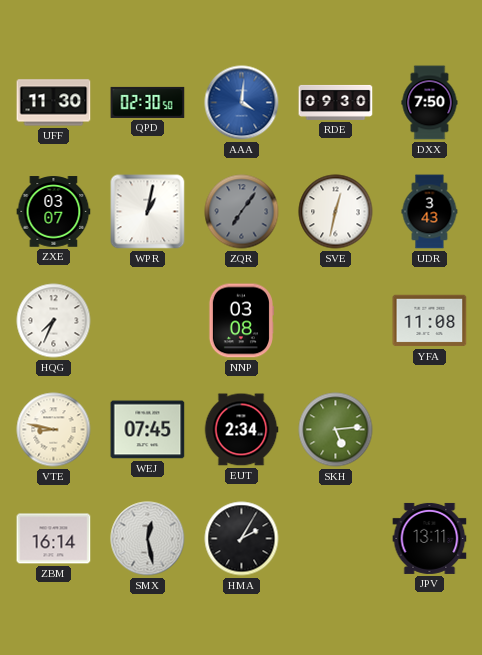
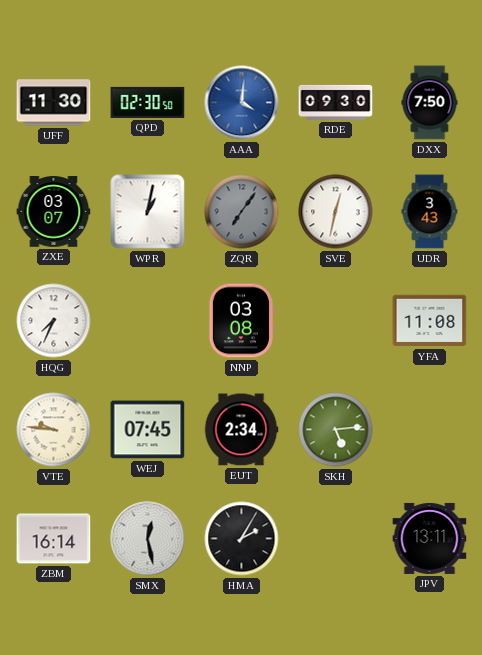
VTE: 8:47 -> 9:46 (54, 430)
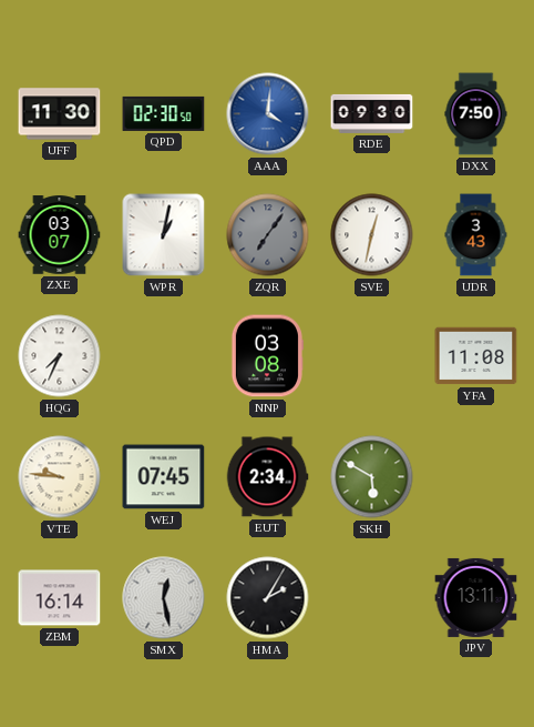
SKH: 5:14 -> 5:50 (372, 477)
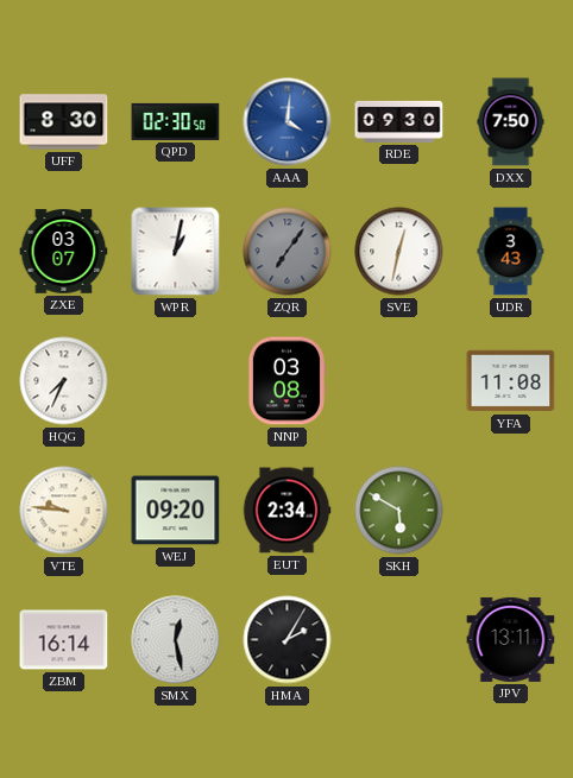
UFF: 11:30 -> 8:30 (64, 122)
WEJ: 07:45 -> 09:20 (176, 511)
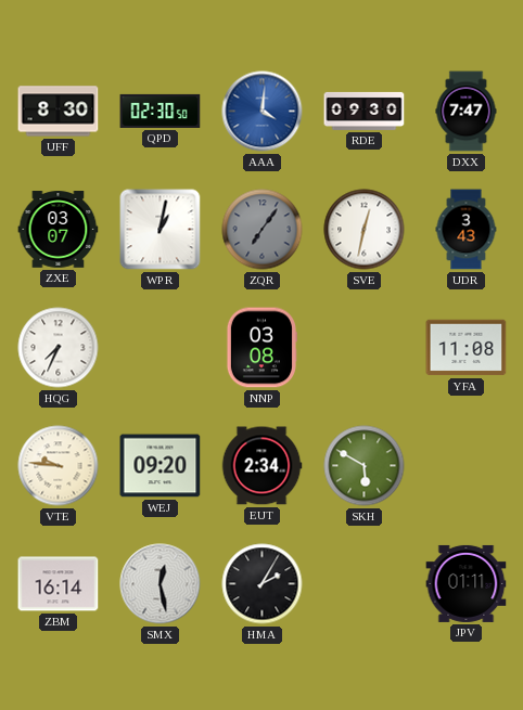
DXX: 7:50 -> 7:47 (467, 112)
JPV: 13:11 -> 01:11 (467, 583)
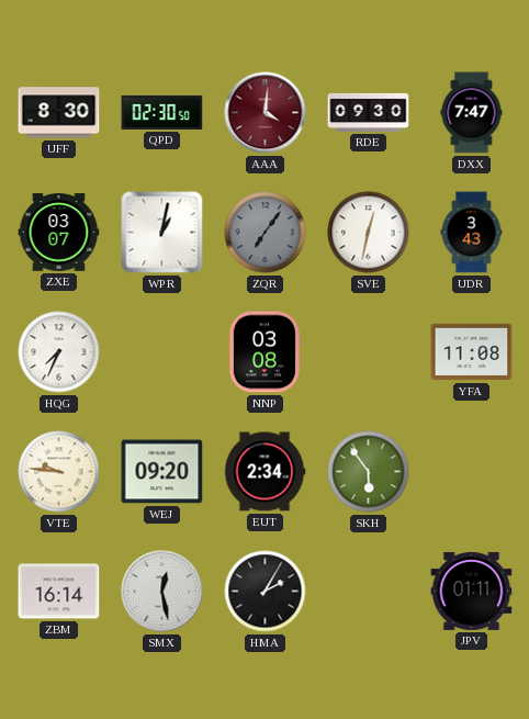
AAA dial: blue -> burgundy (266, 113)
SKH: 5:50 -> 5:54 (369, 472)
